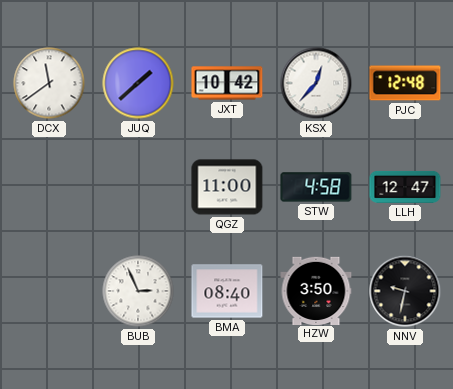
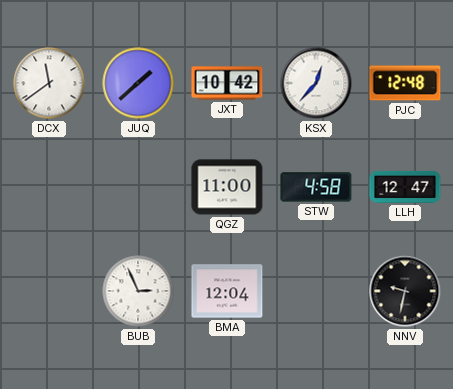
BMA: 08:40 -> 12:04 (227, 291)
HZW: 3:50 -> none (316, 290)
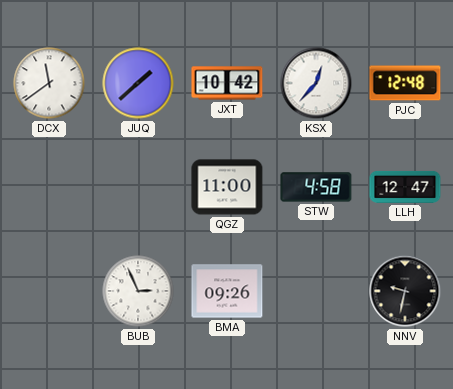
BMA: 12:04 -> 09:26 (227, 291)
